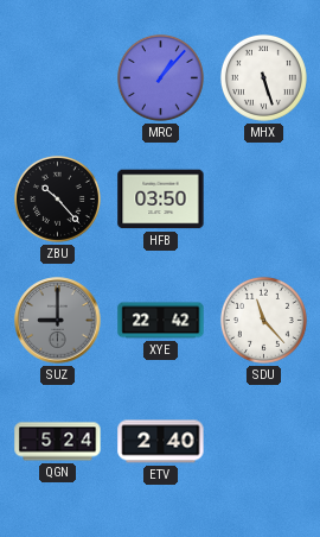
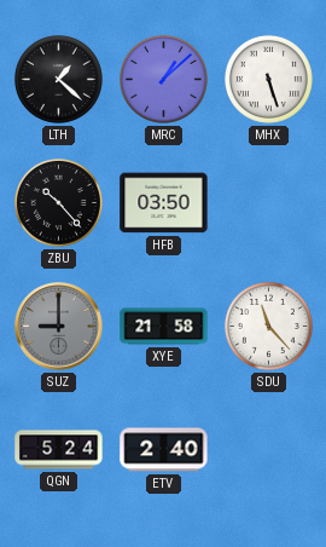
LTH: none -> 1:22 (58, 79)
MRC: 1:07 -> 1:08 (163, 79)
XYE: 22:42 -> 21:58 (164, 327)
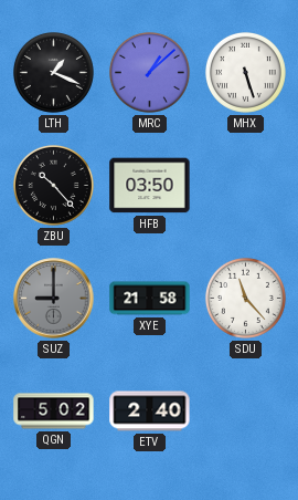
LTH: 1:22 -> 1:19 (53, 72)
QGN: 5:24 -> 5:02 (54, 412)
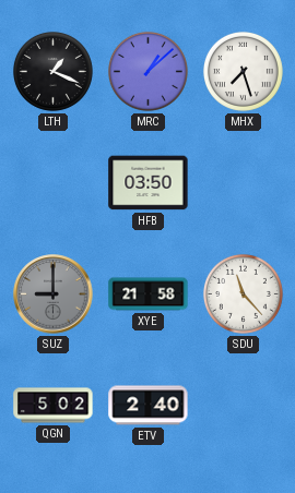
MHX: 5:27 -> 7:27 (243, 71)
ZBU: 10:23 -> none (53, 185)
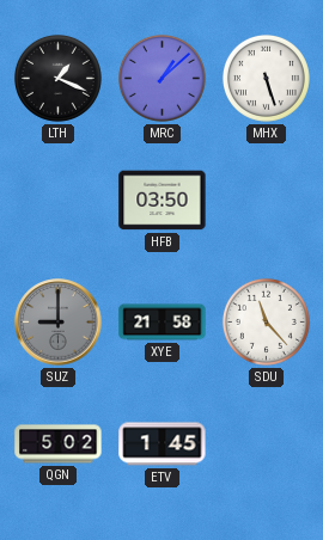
MHX: 7:27 -> 5:27 (266, 78)
ETV: 2:40 -> 1:45 (163, 444)
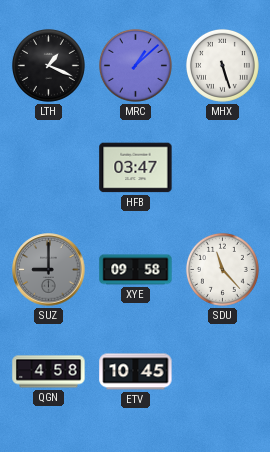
HFB: 03:50 -> 03:47 (136, 168)
XYE: 21:58 -> 09:58 (136, 270)
QGN: 5:02 -> 4:58 (49, 372)
ETV: 1:45 -> 10:45 (136, 372)
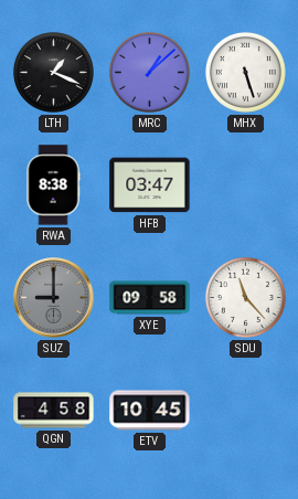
RWA: none -> 8:38 (53, 185)
